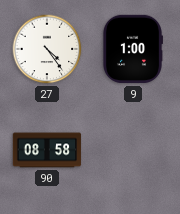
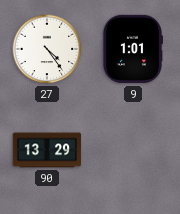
9: 1:00 -> 1:01 (132, 49)
90: 08:58 -> 13:29 (47, 150)
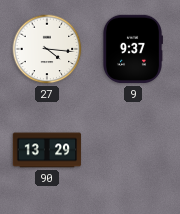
27: 4:24 -> 4:16 (47, 49)
9: 1:01 -> 9:37 (132, 49)
